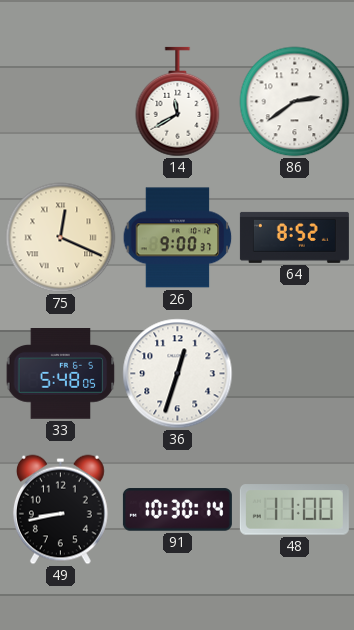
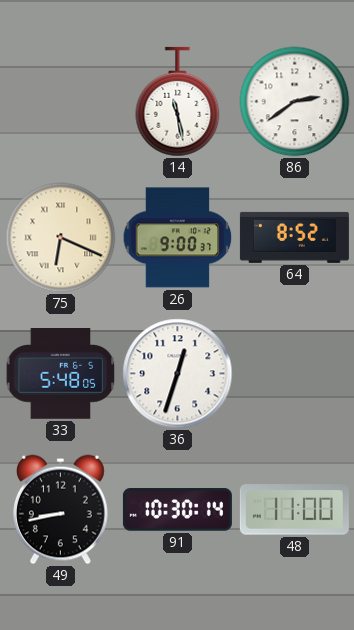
14: 11:40 -> 11:28 (178, 102)
75: 12:19 -> 6:19 (61, 238)
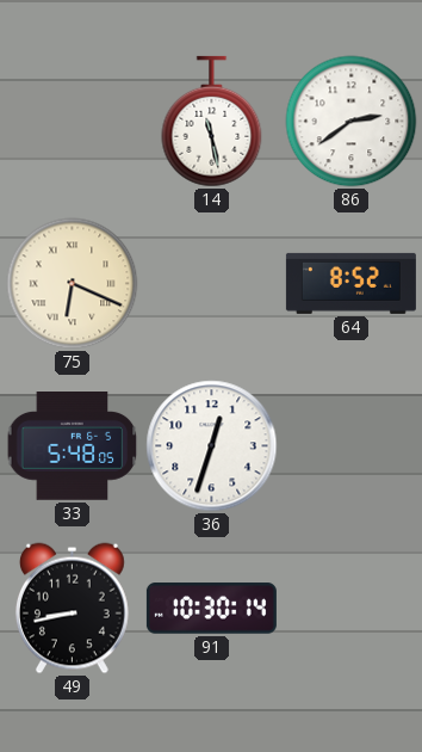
26: 9:00 -> none (178, 238)
48: 11:00 -> none (294, 510)
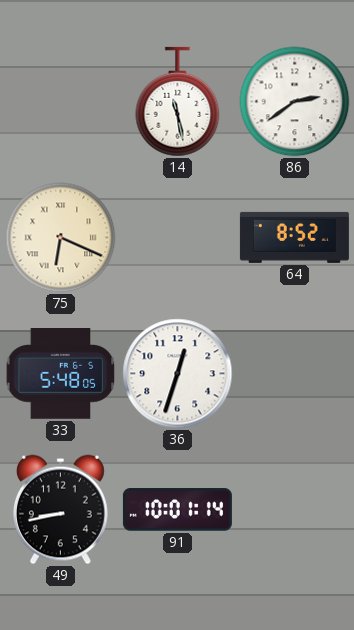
91: 10:30 -> 10:01 (177, 510)
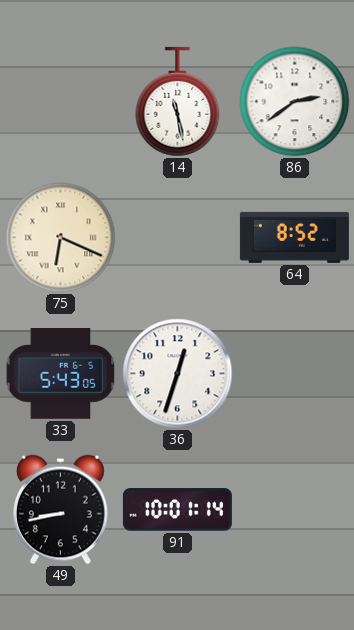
33: 5:48 -> 5:43 (61, 374)
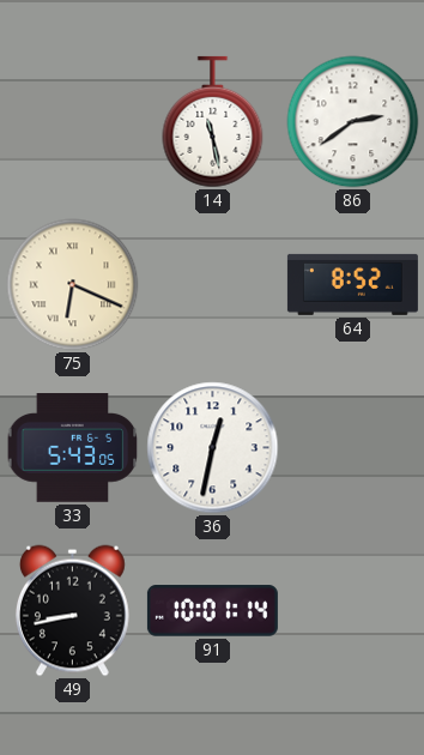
36: 12:33 -> 12:32 (213, 448)
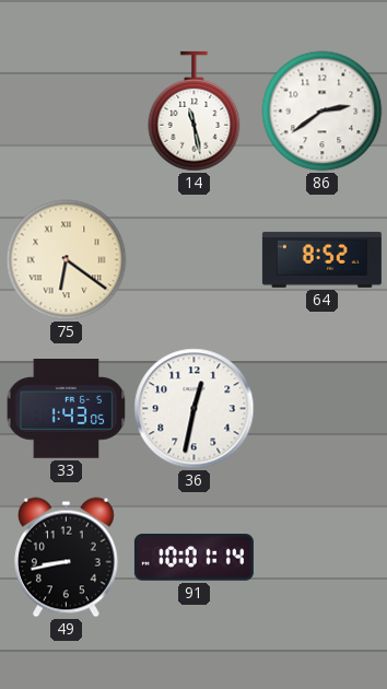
75: 6:19 -> 6:21 (67, 260)
33: 5:43 -> 1:43 (67, 409)
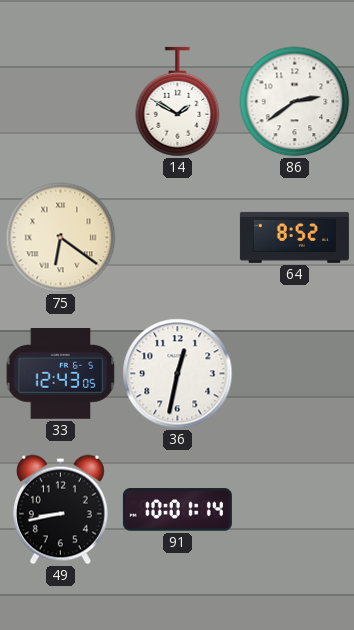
14: 11:28 -> 1:50 (178, 102)
33: 1:43 -> 12:43 (61, 374)
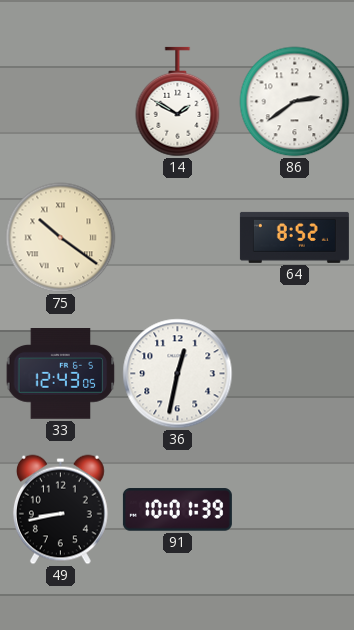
75: 6:21 -> 10:21 (61, 238)
91: 10:01:14 -> 10:01:39 (177, 510)
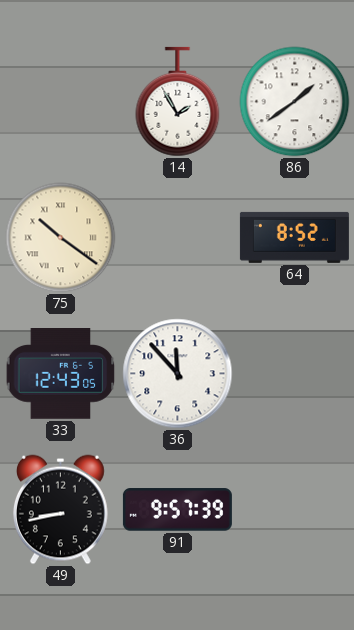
14: 1:50 -> 1:55 (178, 102)
86: 2:39 -> 1:39 (295, 102)
36: 12:32 -> 11:53 (178, 374)
91: 10:01 -> 9:57 (177, 510)
